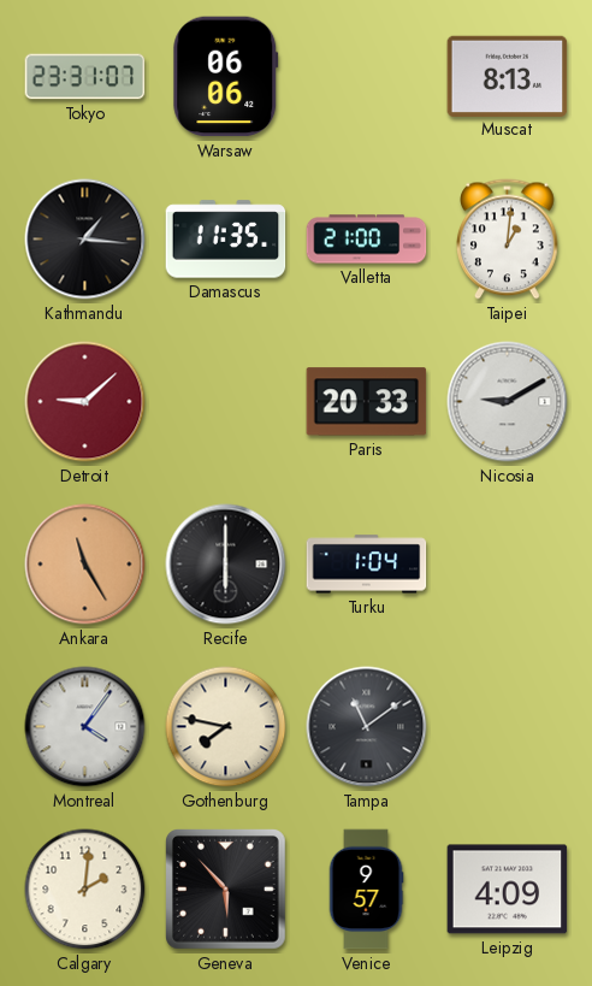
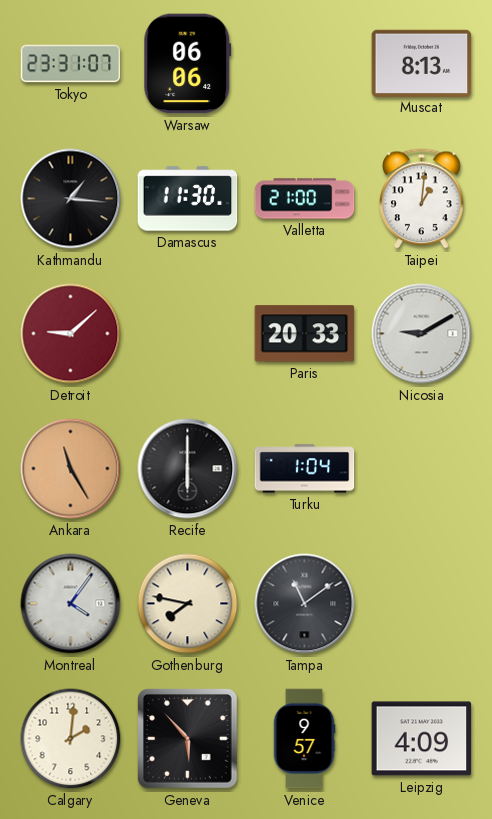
Damascus: 11:35 -> 11:30 (188, 199)
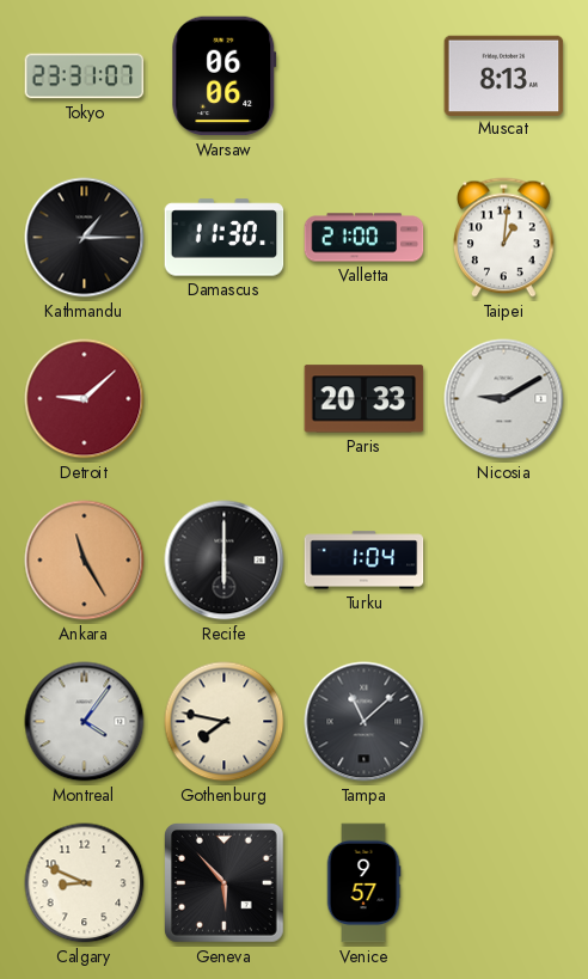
Kathmandu: 1:16 -> 1:15 (85, 238)
Tampa: 11:09 -> 11:08 (365, 722)
Calgary: 2:01 -> 8:49 (85, 883)
Leipzig: 4:09 -> none (422, 739)
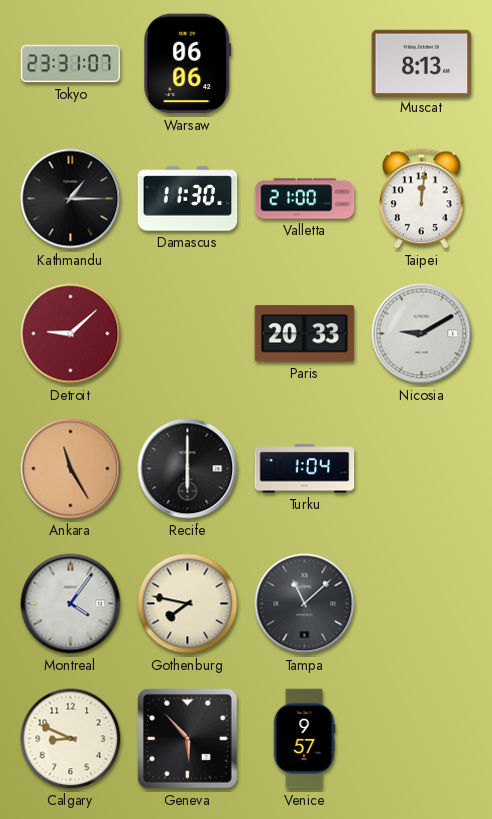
Taipei: 1:01 -> 12:01 (422, 199)
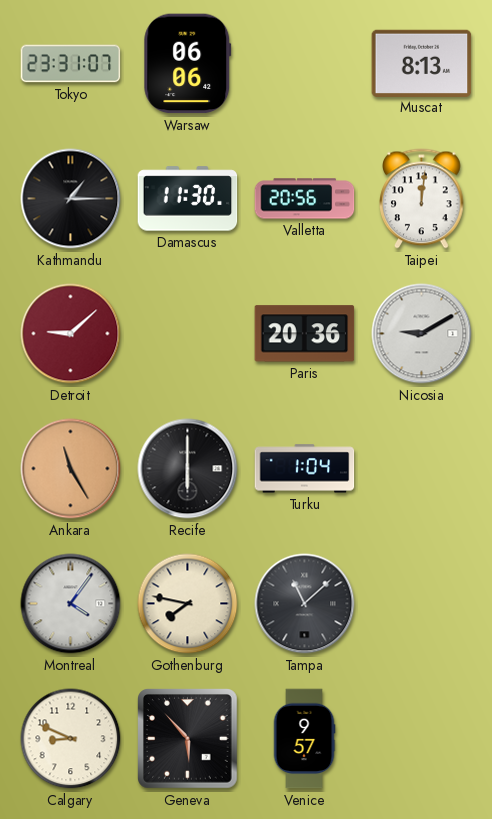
Valletta: 21:00 -> 20:56 (305, 199)
Paris: 20:33 -> 20:36 (305, 334)
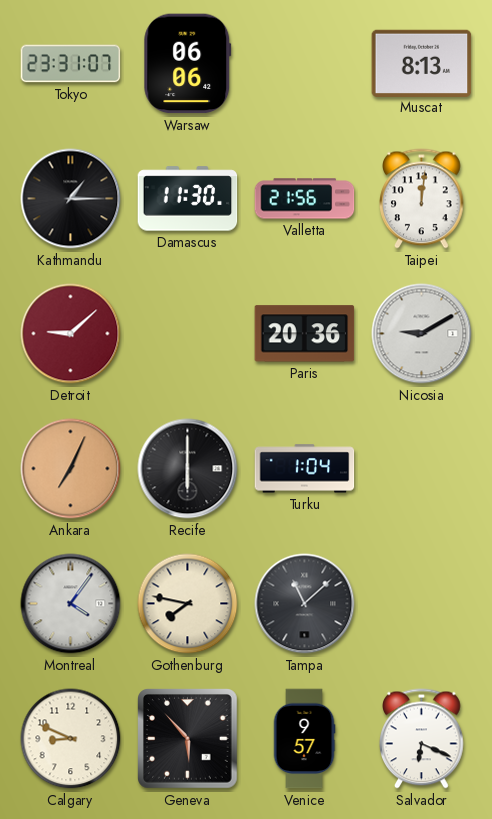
Valletta: 20:56 -> 21:56 (305, 199)
Ankara: 11:25 -> 7:04 (71, 469)
Salvador: none -> 6:19 (422, 739)
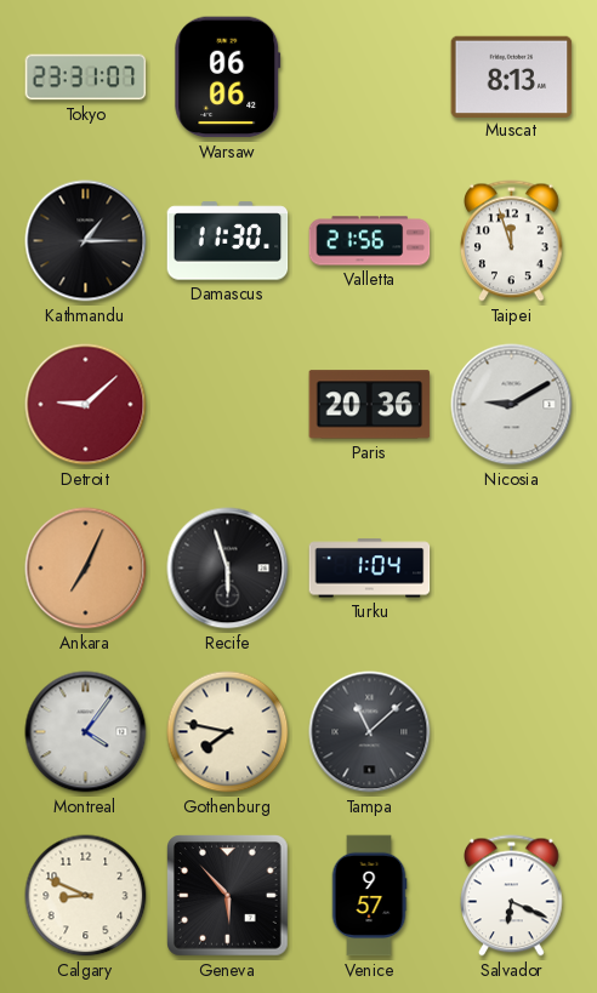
Taipei: 12:01 -> 11:57 (512, 241)
Recife: 6:00 -> 5:57 (228, 569)
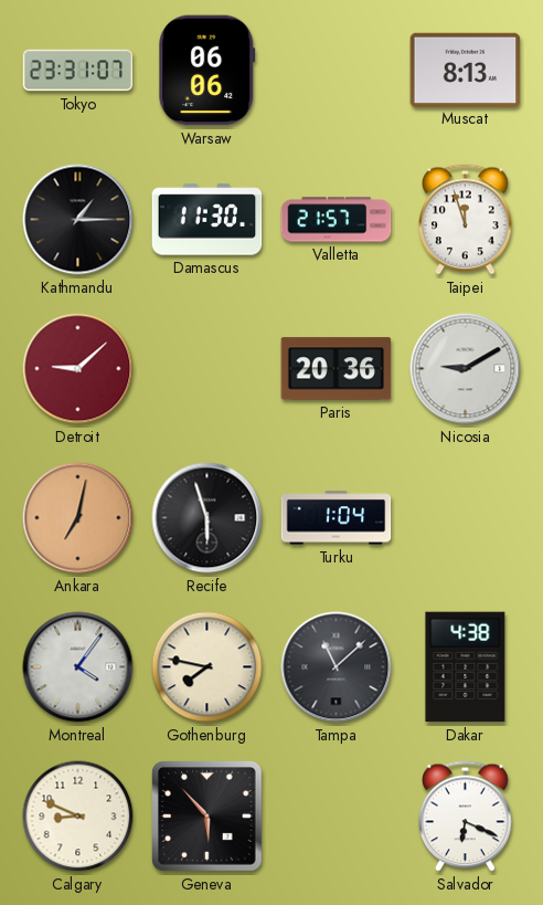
Valletta: 21:56 -> 21:57 (337, 220)
Ankara: 7:04 -> 7:02 (78, 518)
Dakar: none -> 4:38 (466, 667)
Venice: 9:57 -> none (369, 896)
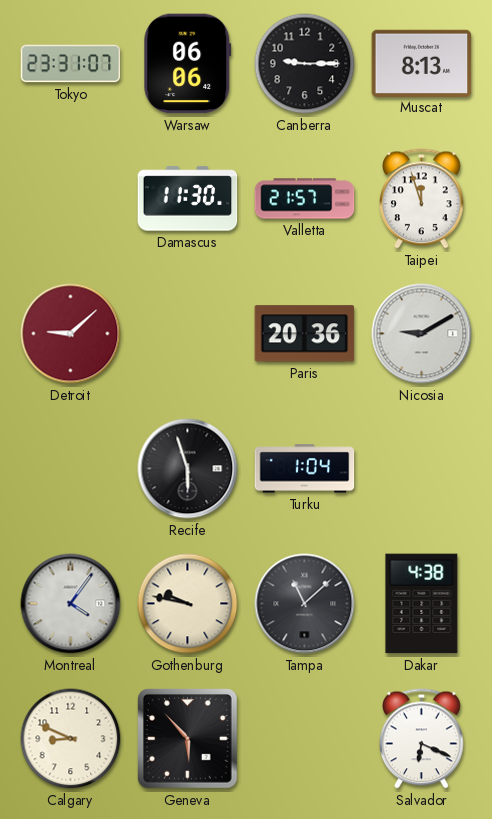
Canberra: none -> 9:15 (305, 64)
Kathmandu: 1:15 -> none (78, 220)
Ankara: 7:02 -> none (78, 518)
Gothenburg: 7:47 -> 9:47 (188, 604)
